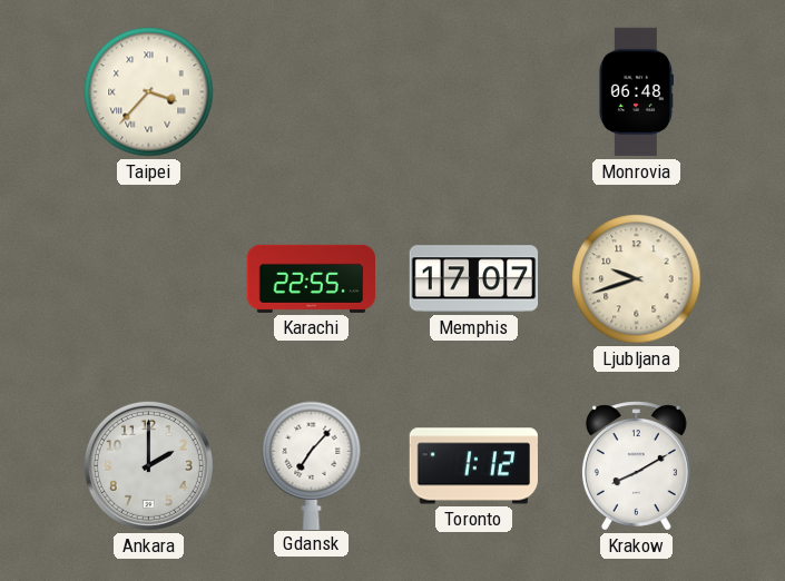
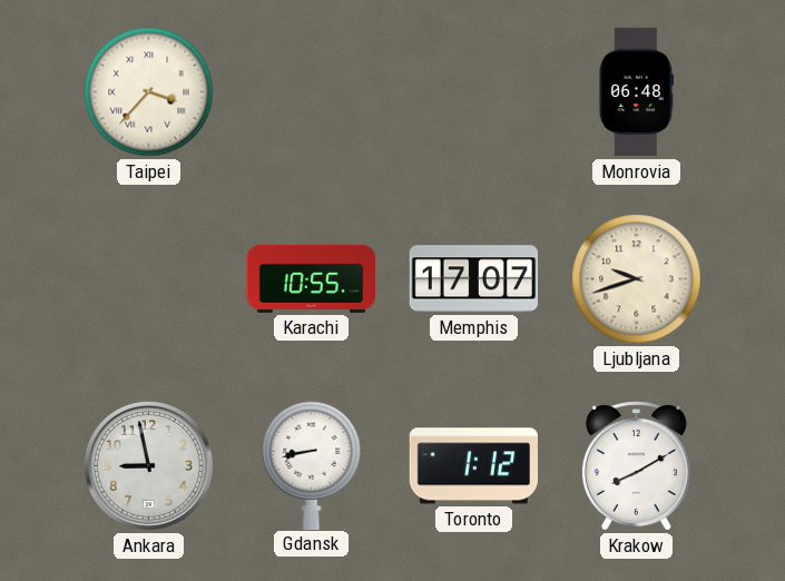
Karachi: 22:55 -> 10:55 (312, 278)
Ankara: 2:00 -> 8:58 (148, 465)
Gdansk: 7:07 -> 8:43 (312, 465)
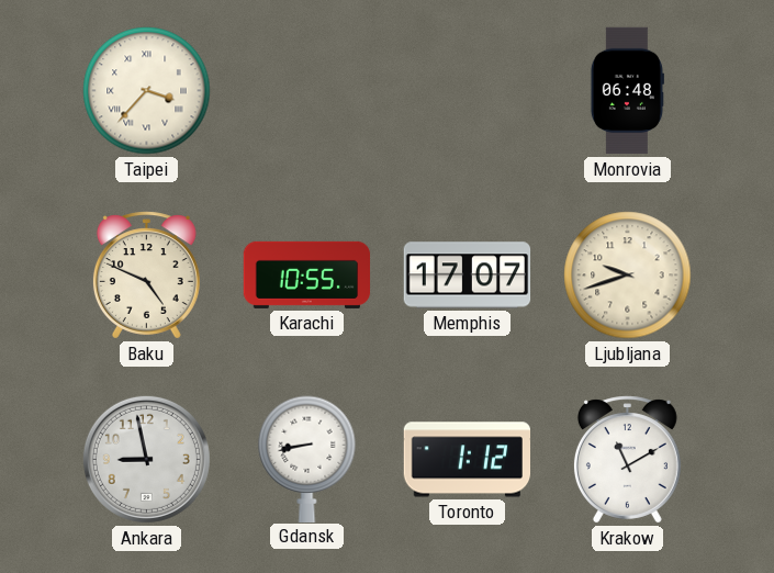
Baku: none -> 4:49 (146, 276)
Krakow: 8:10 -> 11:10 (627, 460)
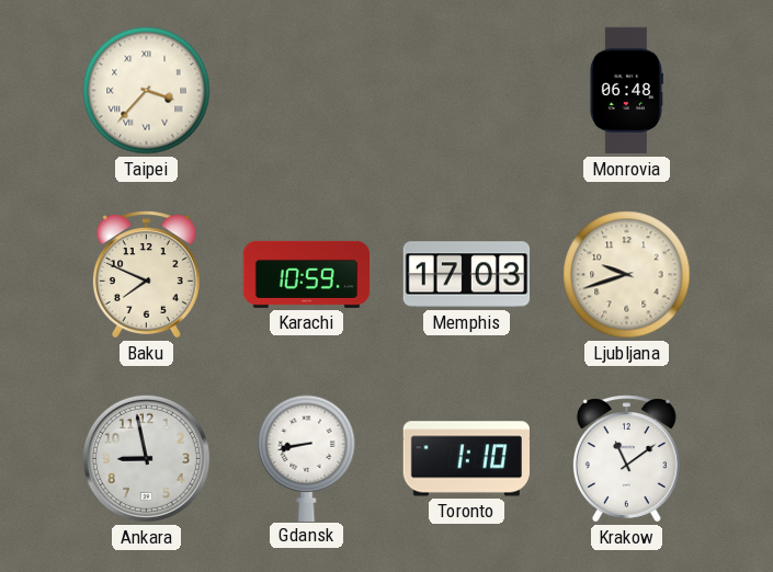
Baku: 4:49 -> 7:49 (146, 275)
Karachi: 10:55 -> 10:59 (307, 274)
Memphis: 17:07 -> 17:03 (467, 275)
Toronto: 1:12 -> 1:10 (466, 459)
Krakow: 11:10 -> 11:09 (626, 459)
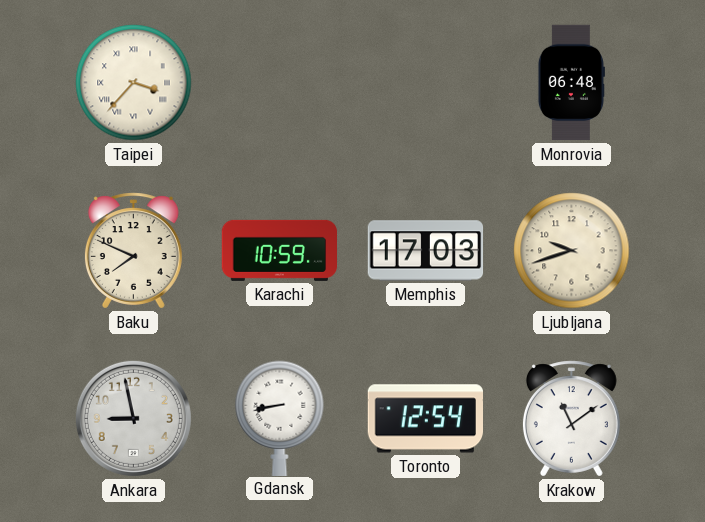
Toronto: 1:10 -> 12:54 (425, 419)
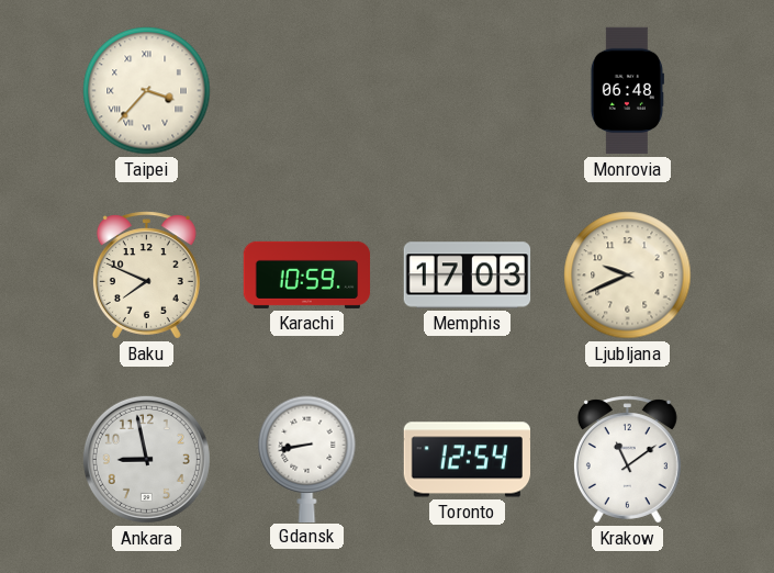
Ljubljana: 9:42 -> 9:41 (628, 276)
